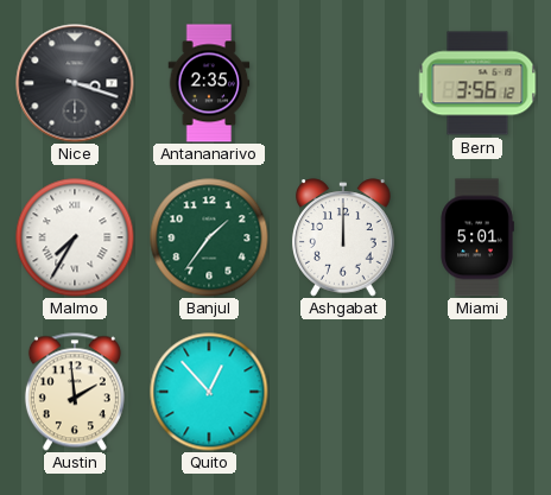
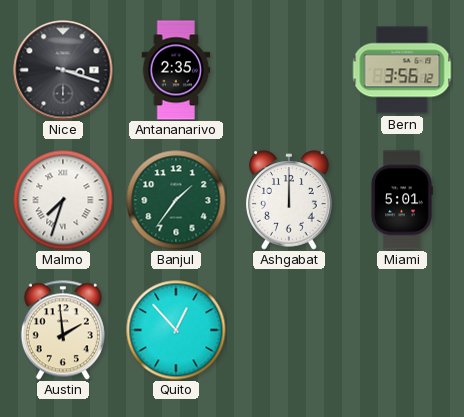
Malmo: 7:35 -> 7:33 (63, 200)
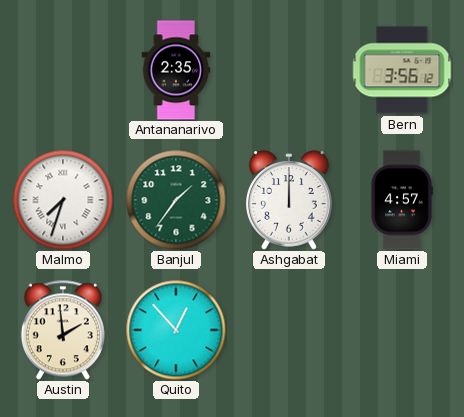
Nice: 3:18 -> none (63, 70)
Miami: 5:01 -> 4:57 (402, 200)
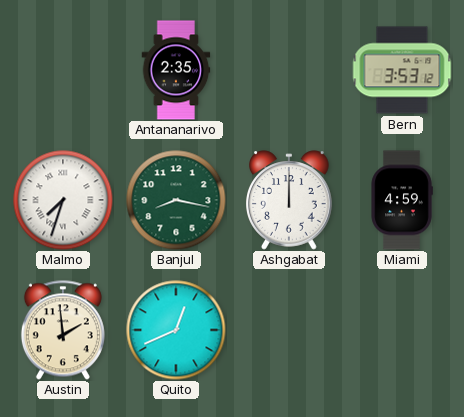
Bern: 3:56 -> 3:53 (402, 70)
Banjul: 1:36 -> 8:17 (176, 200)
Miami: 4:57 -> 4:59 (402, 200)
Quito: 12:53 -> 12:41 (176, 330)
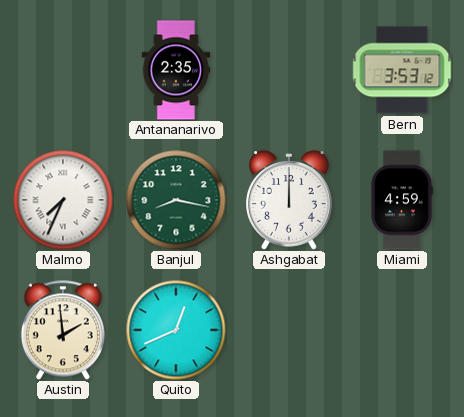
Malmo: 7:33 -> 7:34 (63, 200)
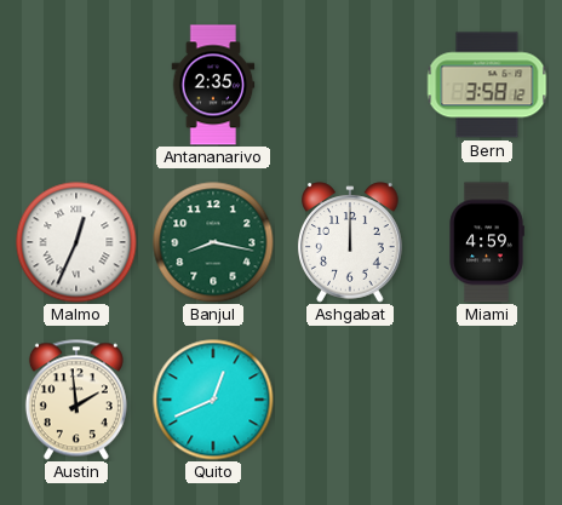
Bern: 3:53 -> 3:58 (487, 85)
Malmo: 7:34 -> 12:34 (76, 242)
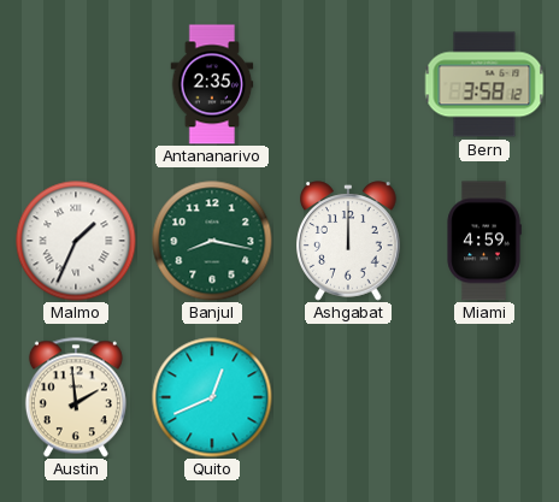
Malmo: 12:34 -> 1:34 (76, 241)
